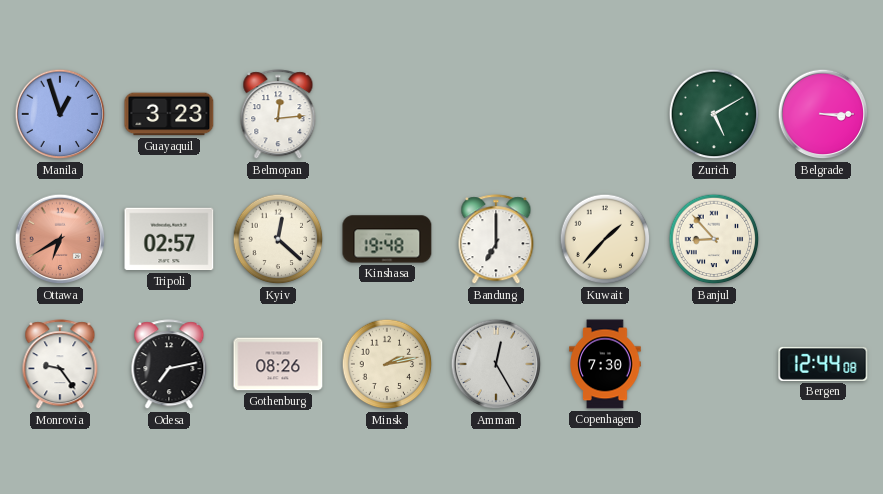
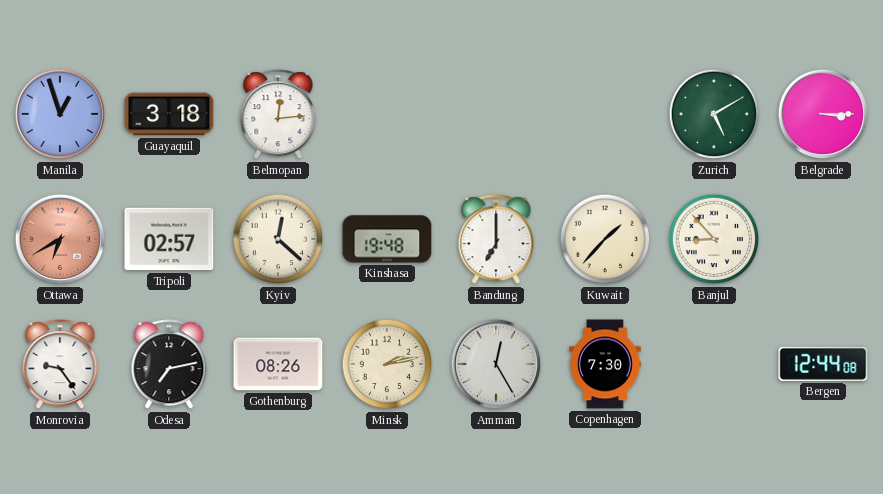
Guayaquil: 3:23 -> 3:18 (169, 114)
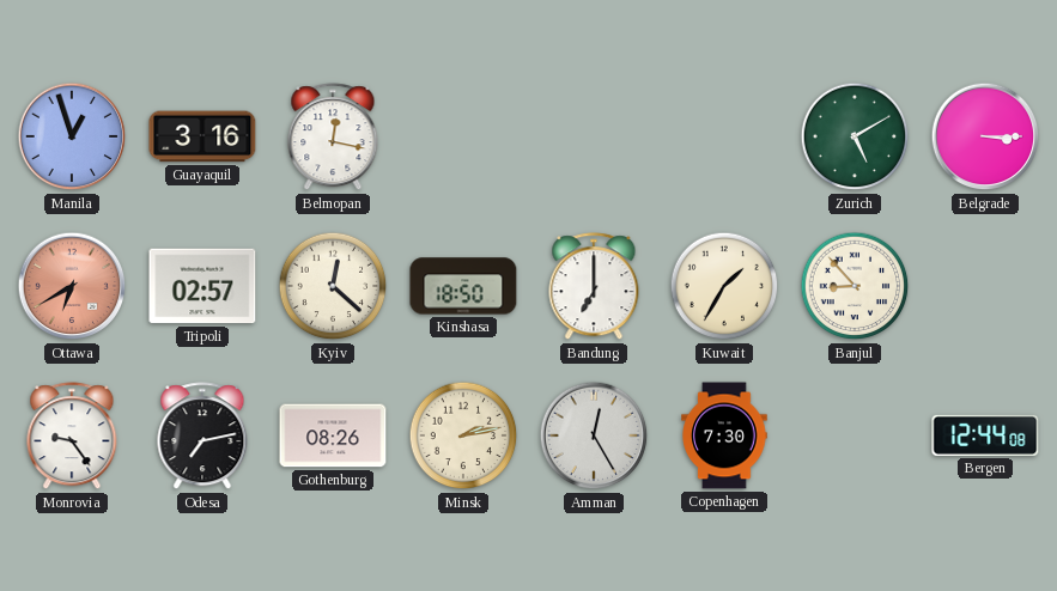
Guayaquil: 3:18 -> 3:16 (202, 136)
Belmopan: 12:14 -> 12:17 (333, 138)
Kinshasa: 19:48 -> 18:50 (463, 286)
Kuwait: 1:37 -> 1:35 (724, 286)
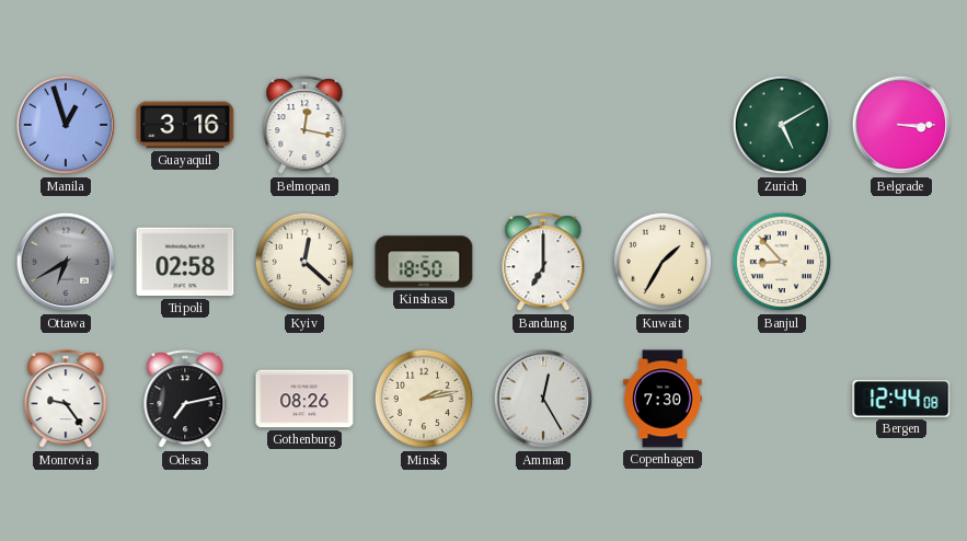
Ottawa dial: salmon -> grey (66, 262)
Tripoli: 02:57 -> 02:58 (185, 262)
